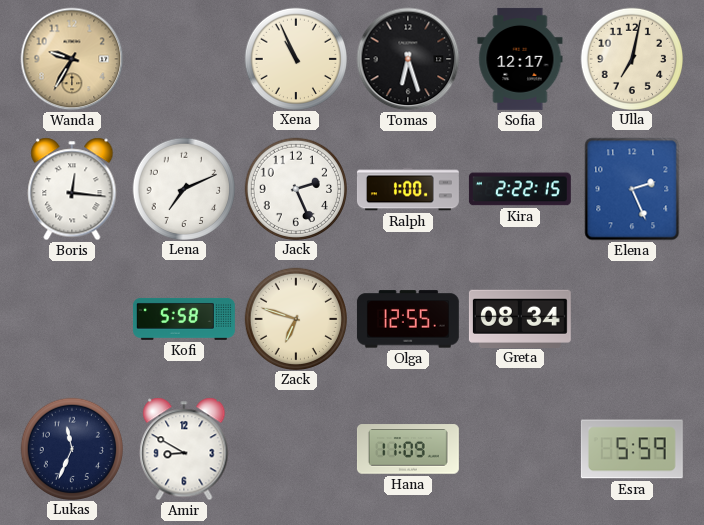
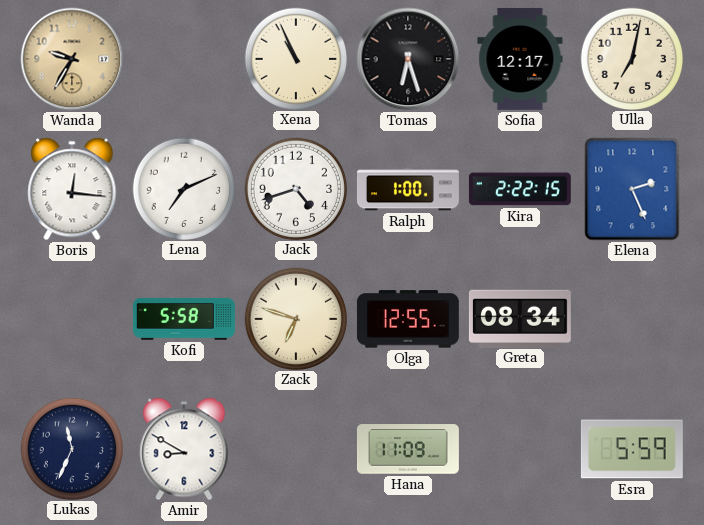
Jack: 2:26 -> 4:42 (295, 188)
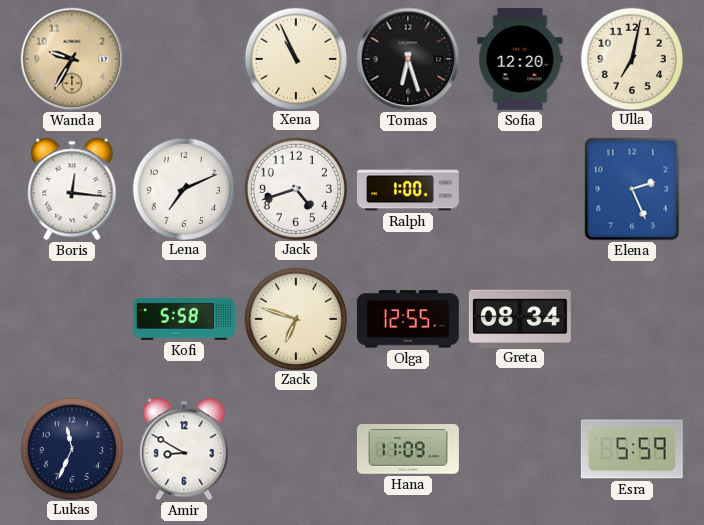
Sofia: 12:17 -> 12:20 (520, 59)
Kira: 2:22 -> none (520, 189)
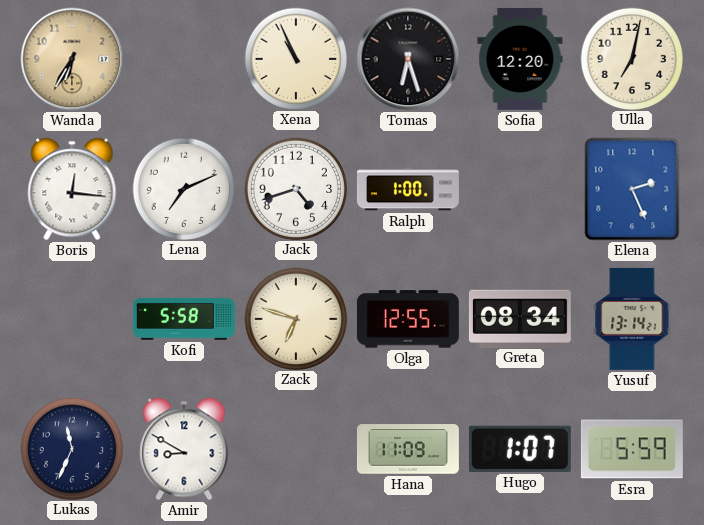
Wanda: 9:35 -> 6:35 (72, 59)
Yusuf: none -> 13:14 (632, 319)
Hugo: none -> 1:07 (520, 449)
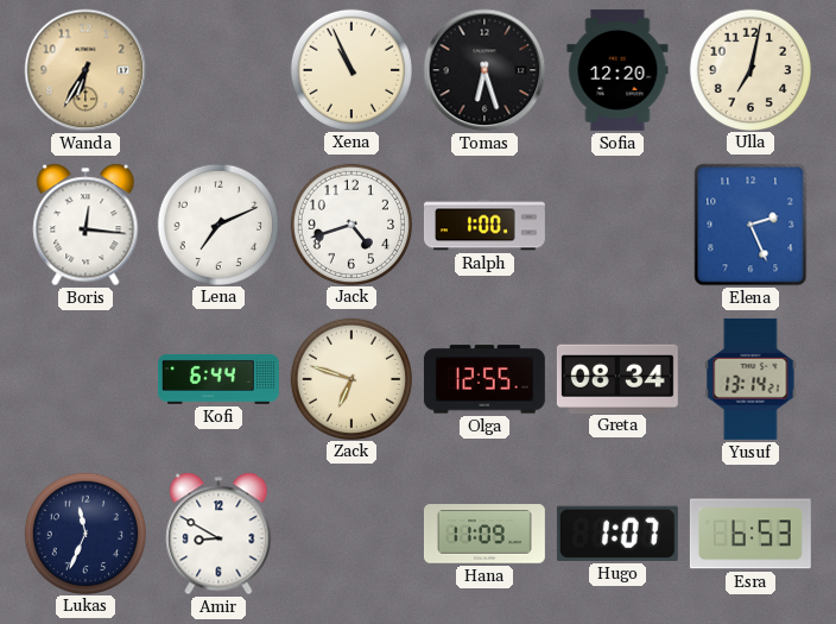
Kofi: 5:58 -> 6:44 (218, 379)
Esra: 5:59 -> 6:53 (750, 534)
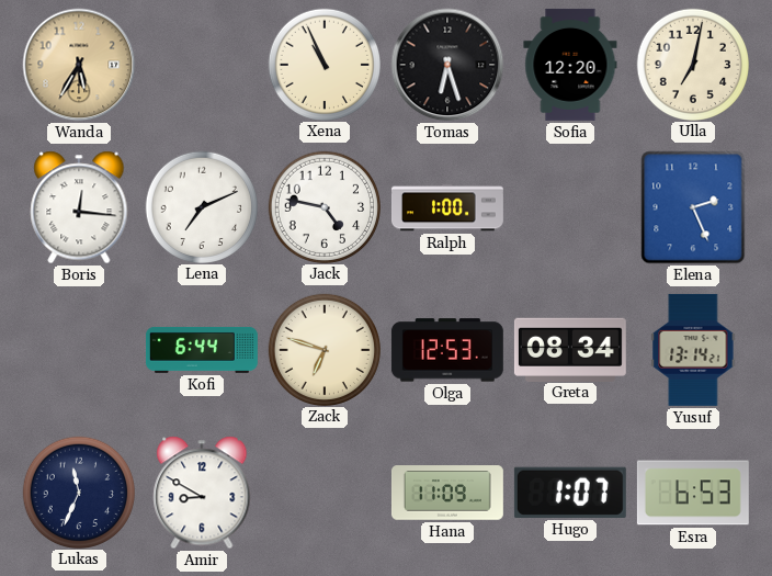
Wanda: 6:35 -> 5:35 (79, 65)
Jack: 4:42 -> 4:47 (323, 206)
Olga: 12:55 -> 12:53 (447, 350)
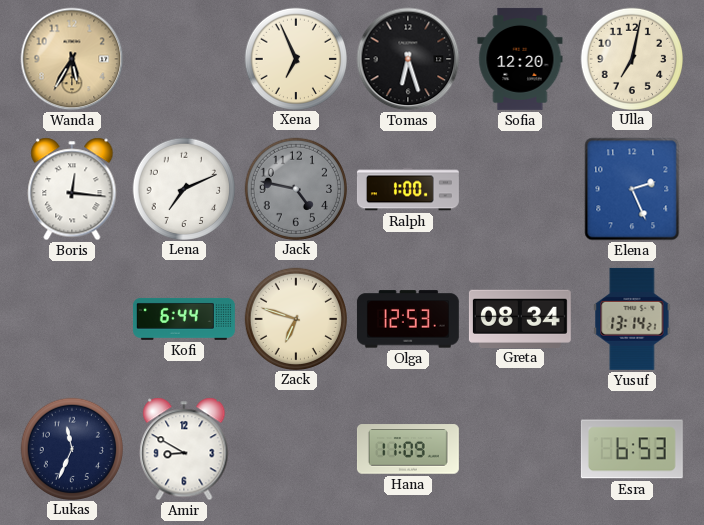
Xena: 10:56 -> 6:56 (295, 58)
Jack dial: white -> grey (295, 188)
Hugo: 1:07 -> none (570, 493)
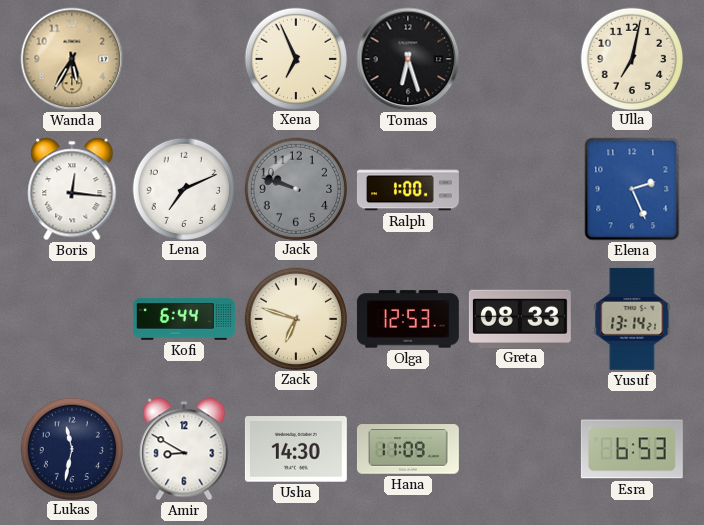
Sofia: 12:20 -> none (520, 59)
Jack: 4:47 -> 9:48 (295, 188)
Greta: 08:34 -> 08:33 (520, 318)
Lukas: 11:34 -> 11:32 (71, 448)
Usha: none -> 14:30 (296, 449)
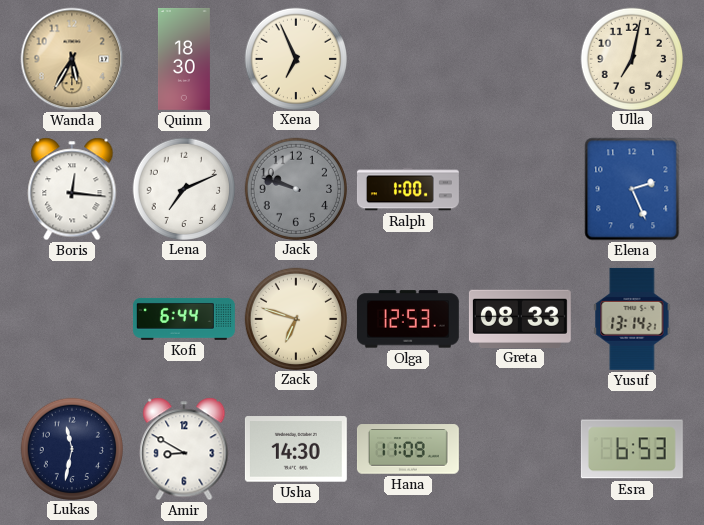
Quinn: none -> 18:30 (184, 59)
Tomas: 6:27 -> none (408, 59)
